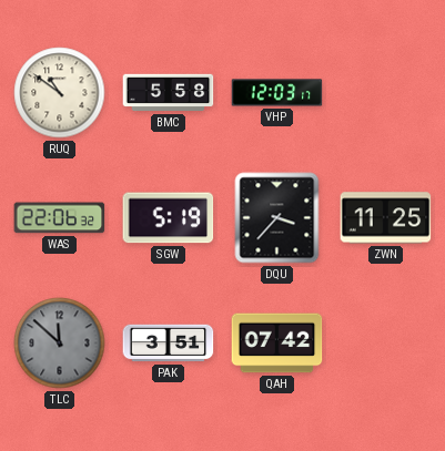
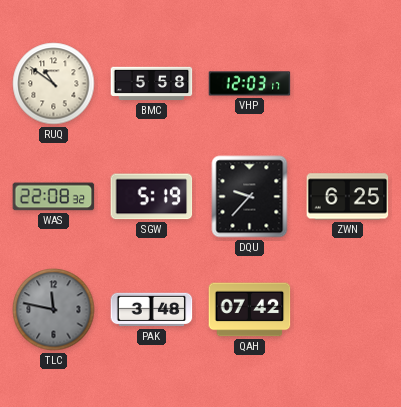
WAS: 22:06 -> 22:08 (54, 197)
DQU: 3:37 -> 9:37 (250, 197)
ZWN: 11:25 -> 6:25 (348, 197)
TLC: 11:52 -> 11:47 (54, 310)
PAK: 3:51 -> 3:48 (152, 310)
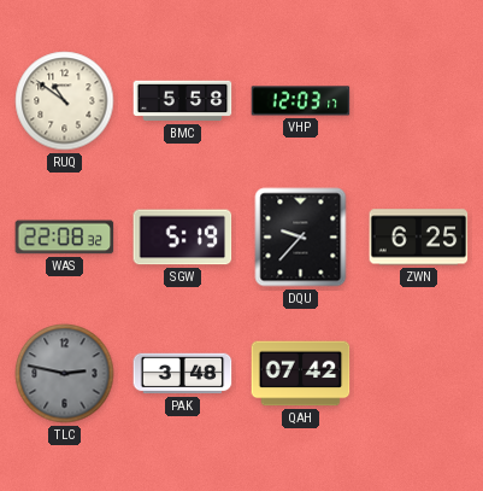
TLC: 11:47 -> 2:47 (65, 374)
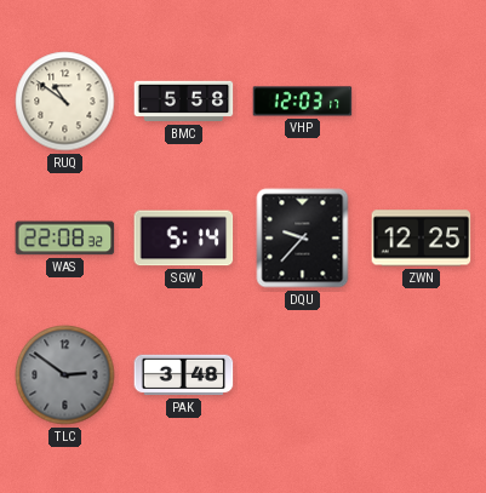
SGW: 5:19 -> 5:14 (184, 239)
ZWN: 6:25 -> 12:25 (422, 239)
TLC: 2:47 -> 2:51 (65, 376)
QAH: 07:42 -> none (301, 374)
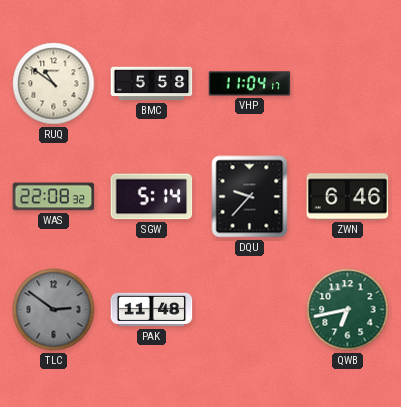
VHP: 12:03 -> 11:04 (250, 84)
ZWN: 12:25 -> 6:46 (348, 197)
PAK: 3:48 -> 11:48 (152, 310)
QWB: none -> 6:43 (348, 310)
